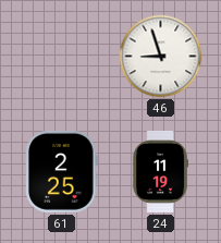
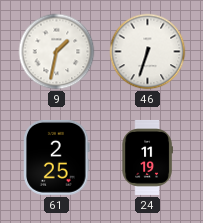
9: none -> 1:32 (57, 52)
46: 8:57 -> 6:33 (148, 52)
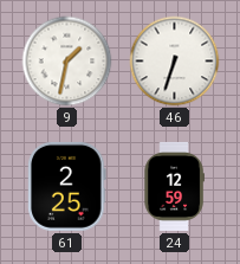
24: 11:19 -> 12:59 (174, 186)
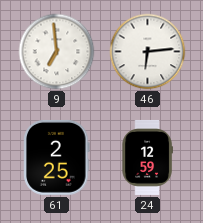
9: 1:32 -> 6:59 (57, 52)
46: 6:33 -> 6:14 (148, 52)
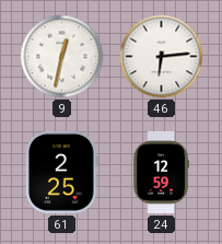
9: 6:59 -> 12:32 (62, 57)
